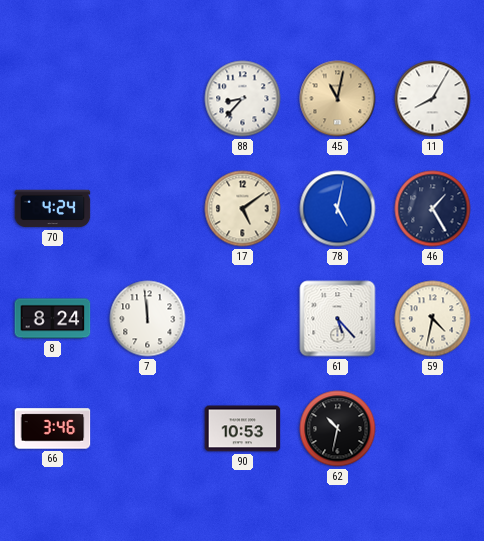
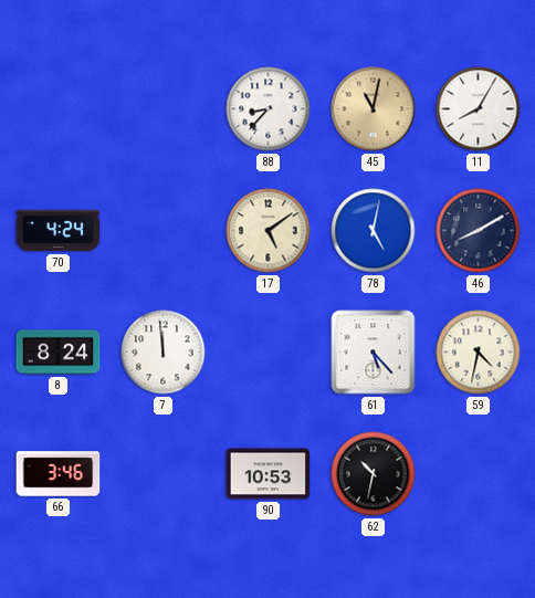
46: 1:25 -> 8:10 (479, 231)
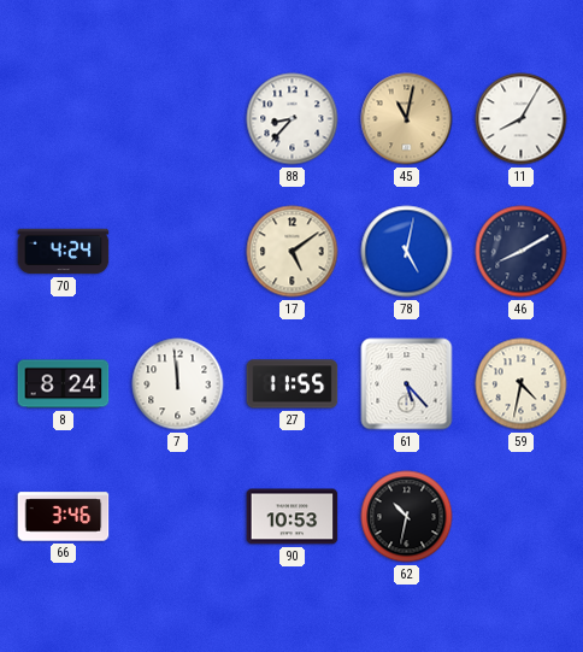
27: none -> 11:55 (293, 384)
